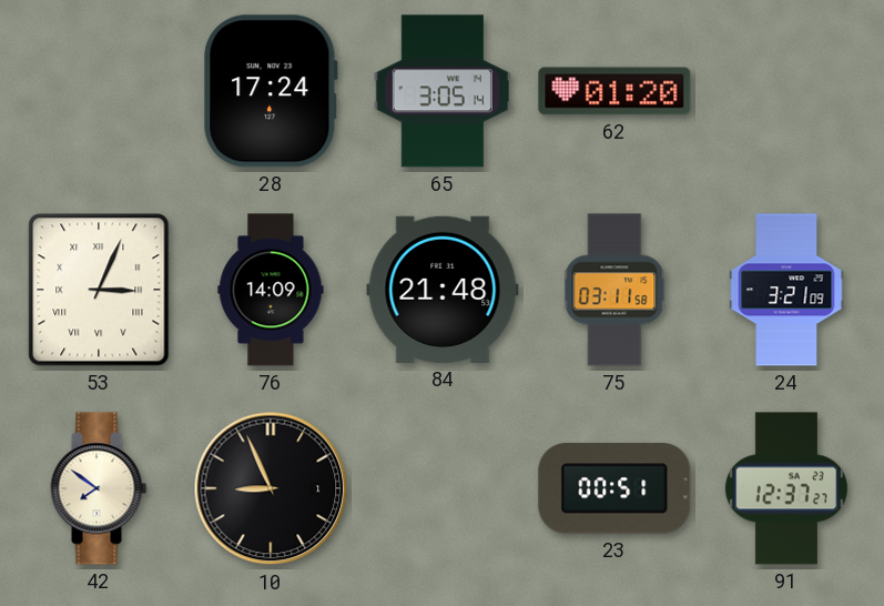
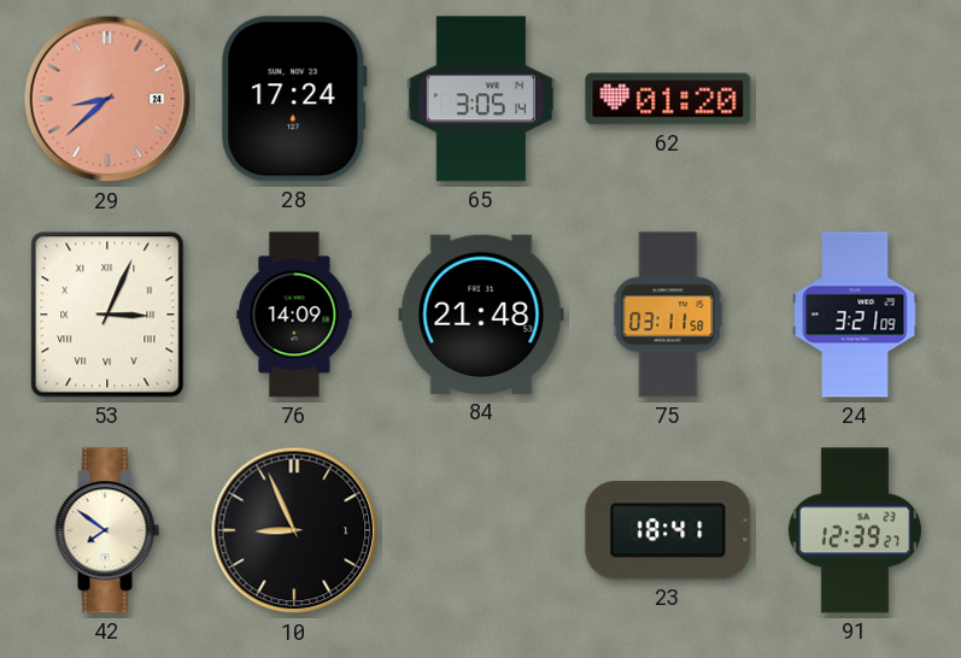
29: none -> 8:38 (107, 99)
23: 00:51 -> 18:41 (668, 530)
91: 12:37 -> 12:39 (855, 530)
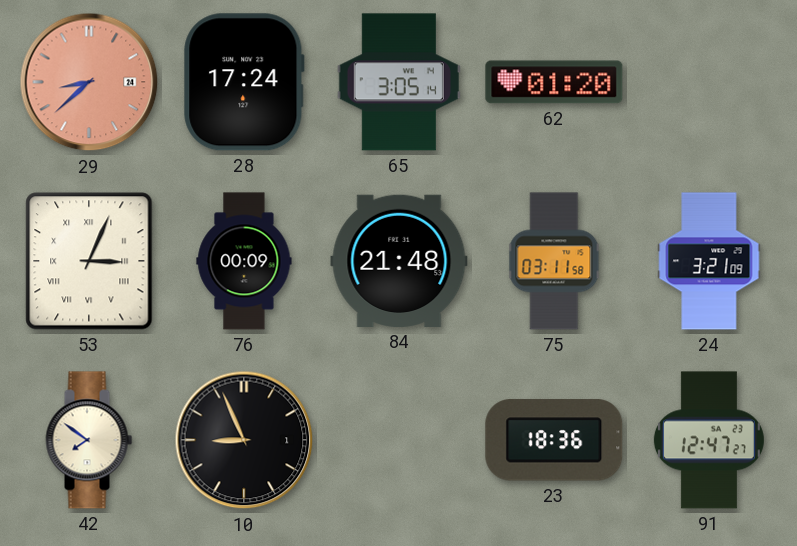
76: 14:09 -> 00:09 (244, 261)
23: 18:41 -> 18:36 (554, 440)
91: 12:39 -> 12:47 (709, 440)
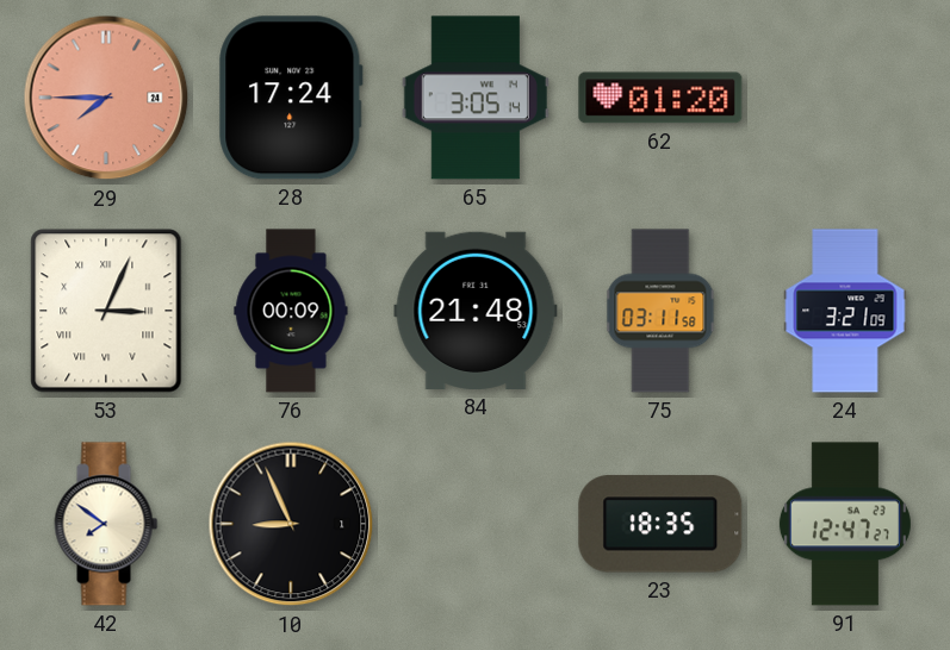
29: 8:38 -> 7:45 (106, 98)
23: 18:36 -> 18:35 (660, 524)
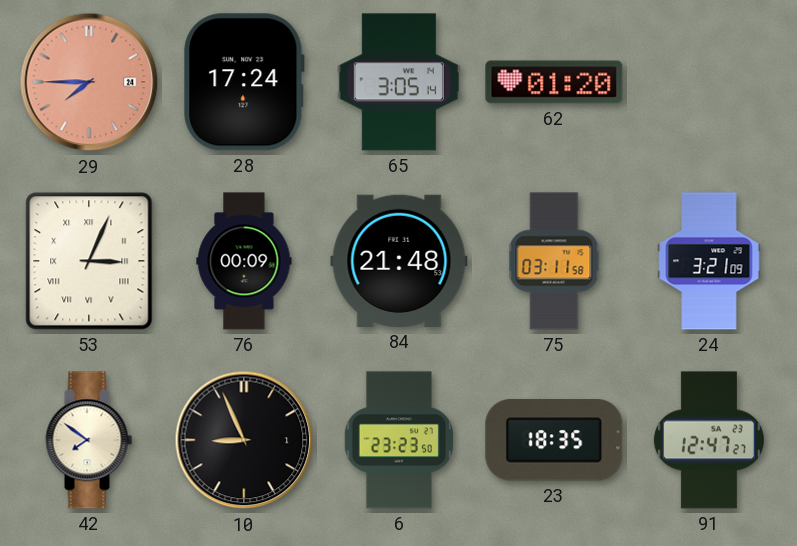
6: none -> 23:23 (399, 440)
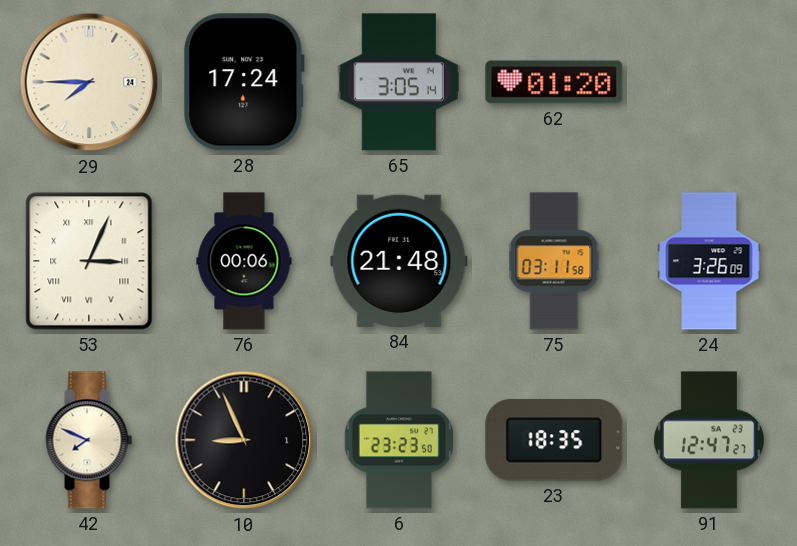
29 dial: salmon -> cream (89, 82)
76: 00:09 -> 00:06 (244, 261)
24: 3:21 -> 3:26 (709, 261)
42: 7:51 -> 7:49 (89, 440)
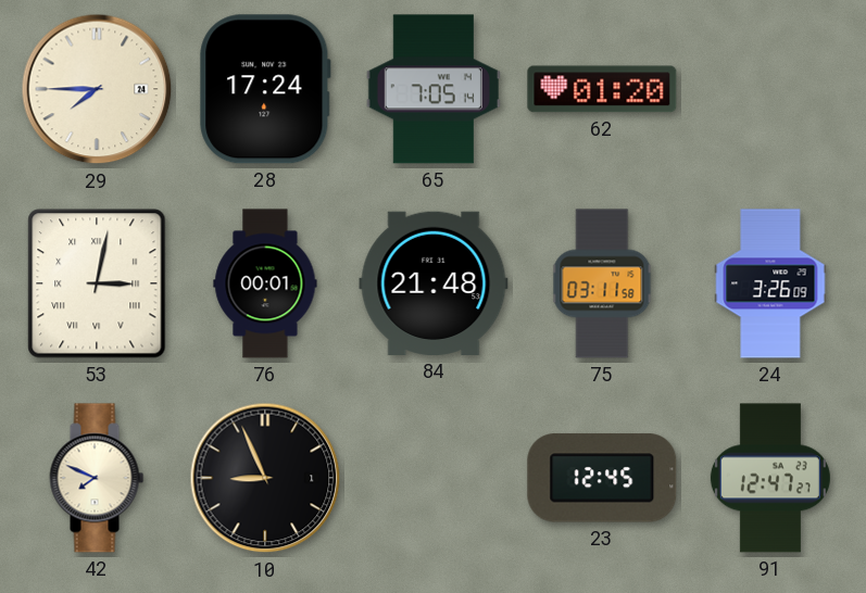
65: 3:05 -> 7:05 (434, 89)
53: 3:04 -> 3:02 (97, 283)
76: 00:06 -> 00:01 (265, 283)
6: 23:23 -> none (399, 440)
23: 18:35 -> 12:45 (602, 478)
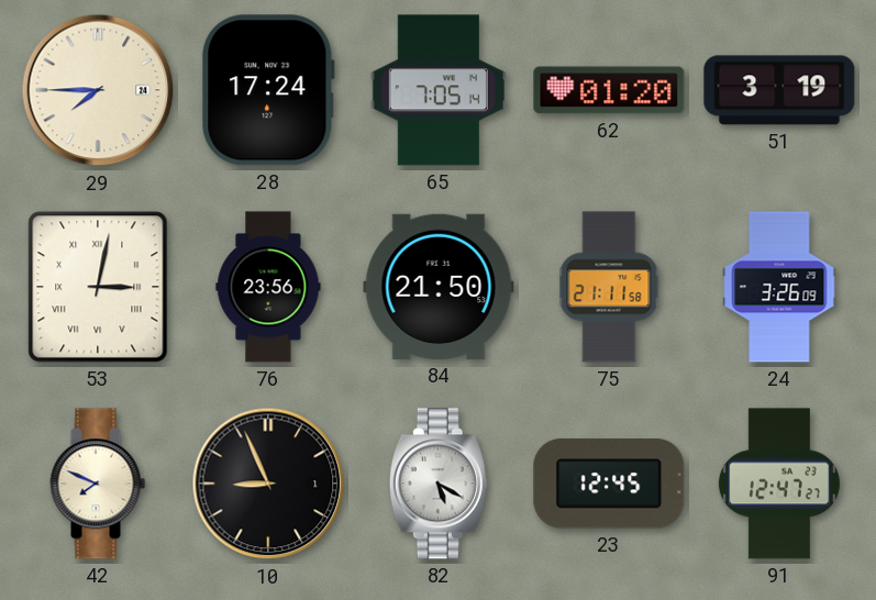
51: none -> 3:19 (779, 90)
76: 00:01 -> 23:56 (268, 287)
84: 21:48 -> 21:50 (439, 287)
75: 03:11 -> 21:11 (609, 287)
82: none -> 5:20 (439, 484)
